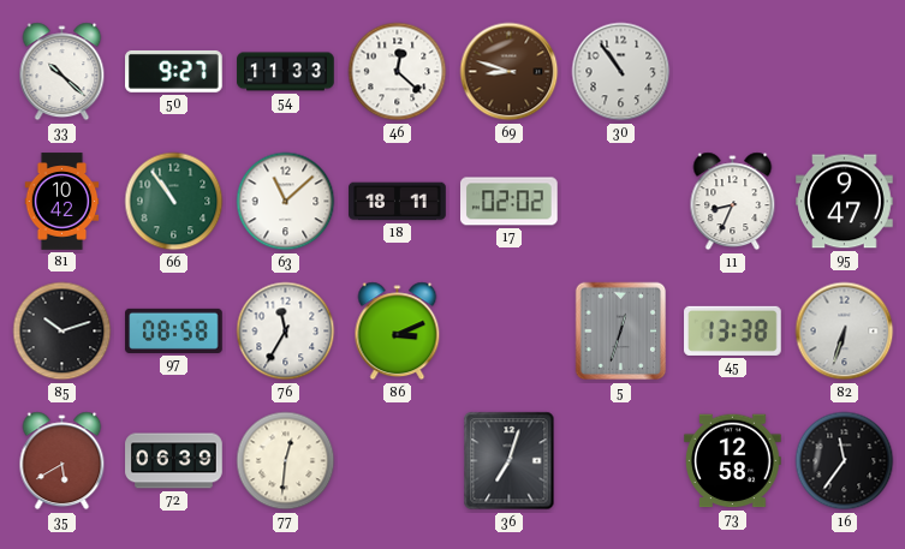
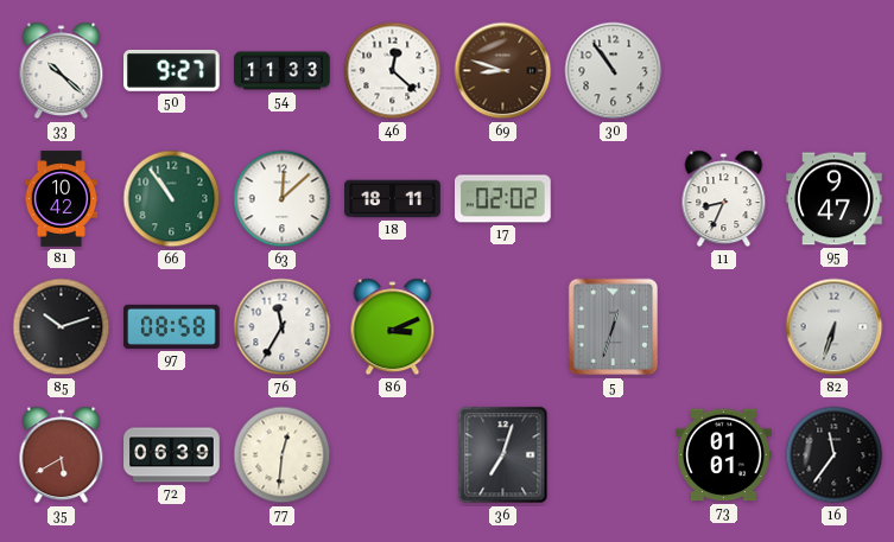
63: 11:08 -> 12:08 (283, 199)
45: 13:38 -> none (733, 330)
73: 12:58 -> 01:01 (724, 455)
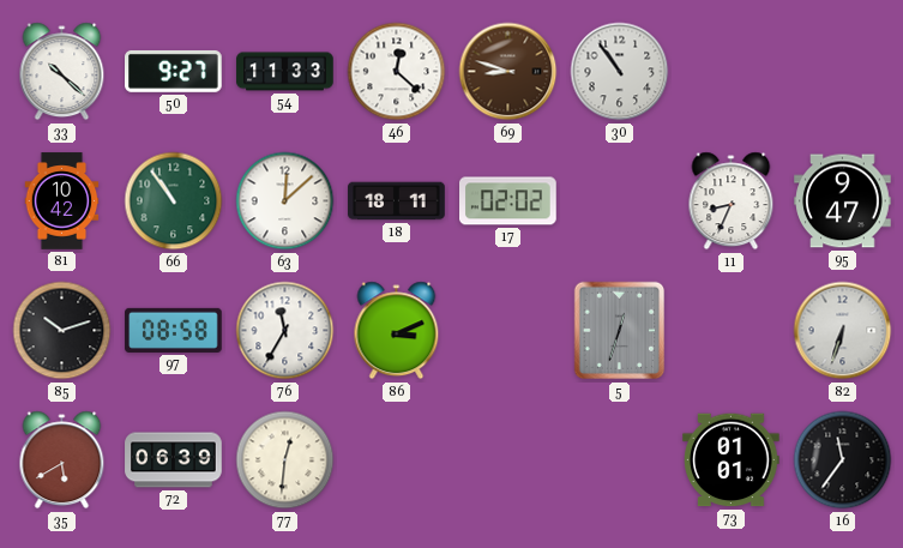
36: 7:03 -> none (503, 455)
